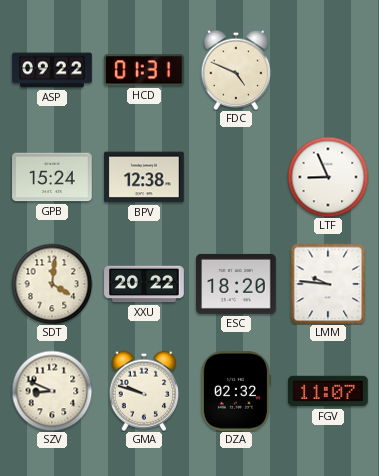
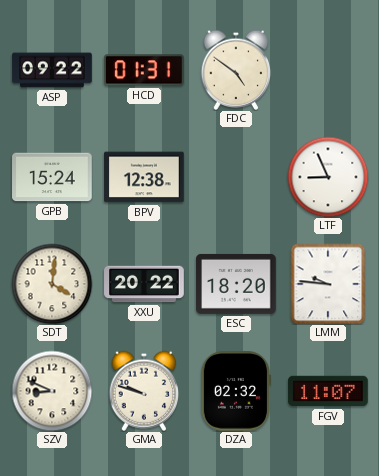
FDC: 4:49 -> 4:51 (236, 70)
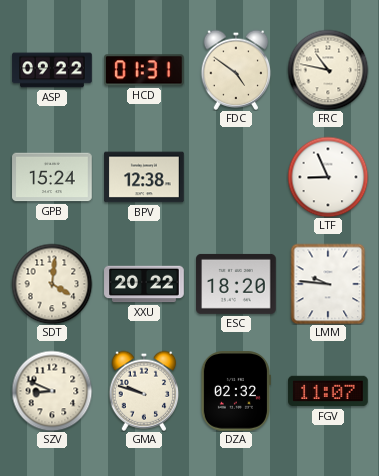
FRC: none -> 10:47 (328, 70)
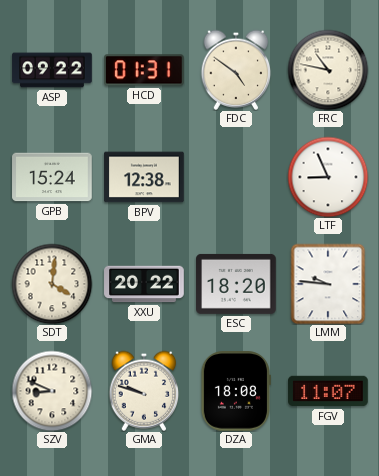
DZA: 02:32 -> 18:08 (235, 391)
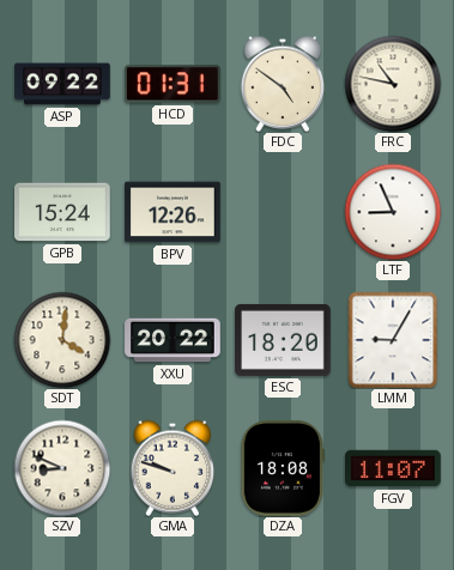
BPV: 12:38 -> 12:26 (172, 212)
LMM: 9:46 -> 9:05 (393, 340)
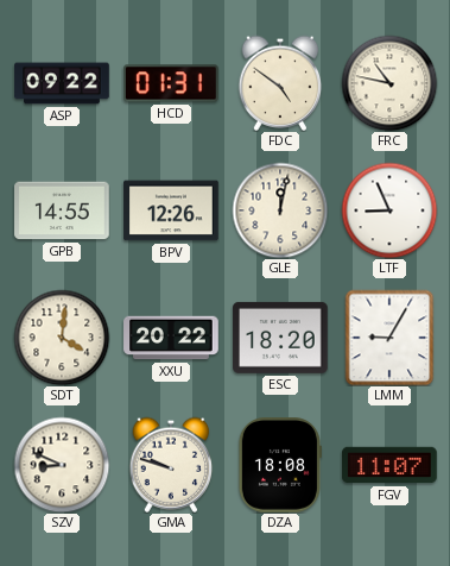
GPB: 15:24 -> 14:55 (62, 210)
GLE: none -> 12:02 (280, 210)
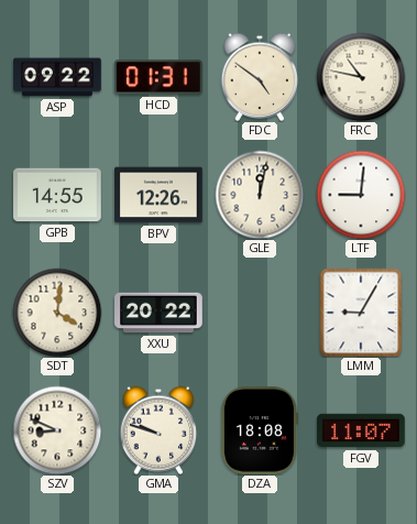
LTF: 8:56 -> 9:01 (361, 195)
ESC: 18:20 -> none (280, 338)
